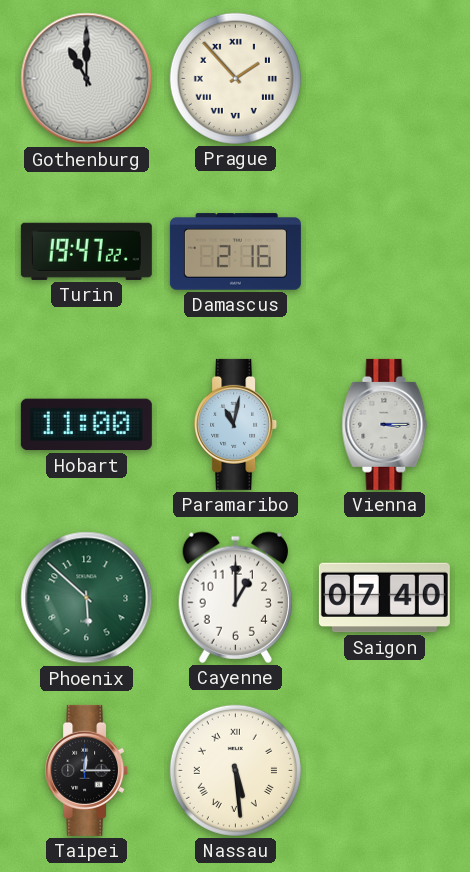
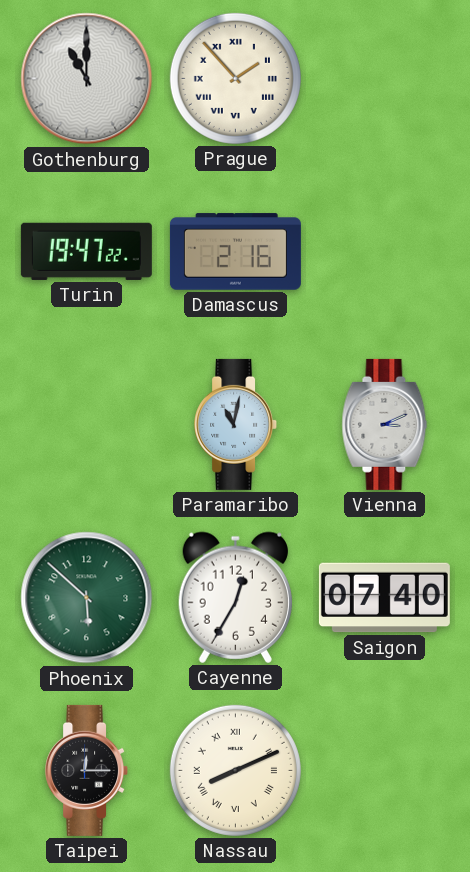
Hobart: 11:00 -> none (86, 425)
Vienna: 3:15 -> 3:11 (385, 424)
Cayenne: 1:00 -> 12:35 (235, 597)
Nassau: 5:29 -> 8:11 (235, 770)
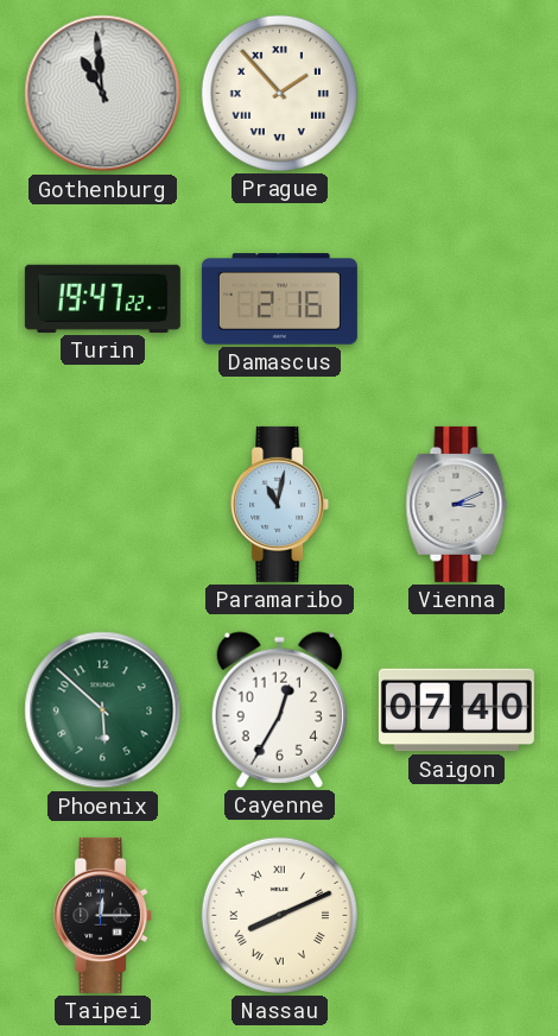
Gothenburg: 11:00 -> 10:59 (103, 94)
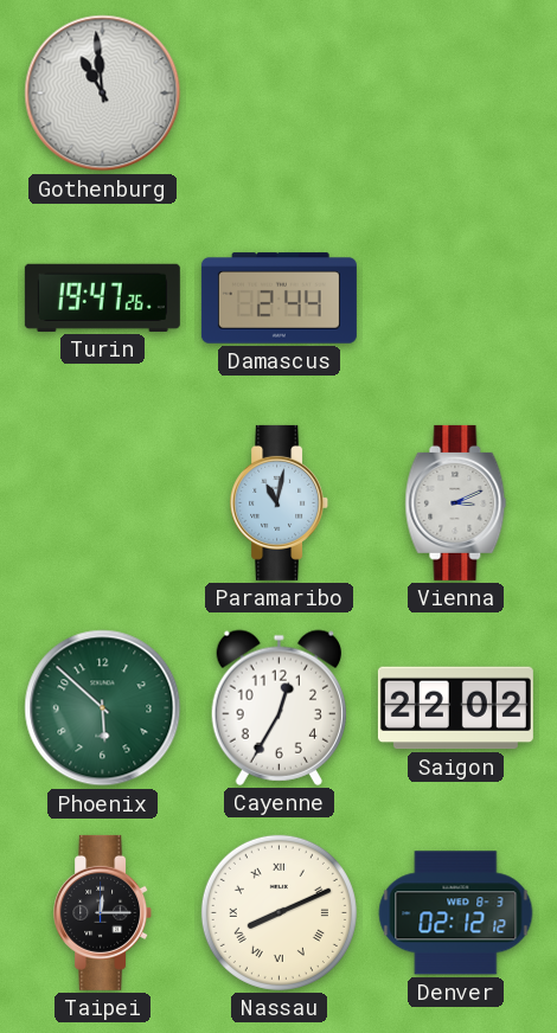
Prague: 1:53 -> none (279, 93)
Turin: 19:47:22 -> 19:47:26 (102, 297)
Damascus: 2:16 -> 2:44 (278, 299)
Saigon: 07:40 -> 22:02 (455, 708)
Denver: none -> 02:12 (456, 913)
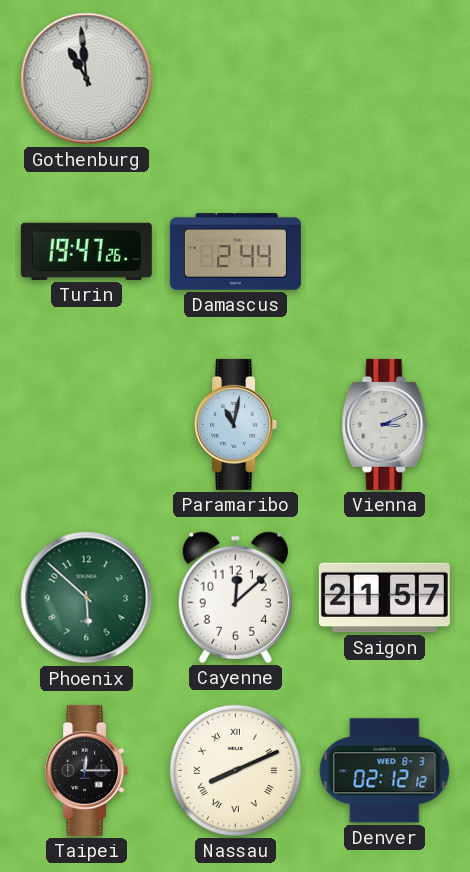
Cayenne: 12:35 -> 12:08 (235, 597)
Saigon: 22:02 -> 21:57 (384, 598)
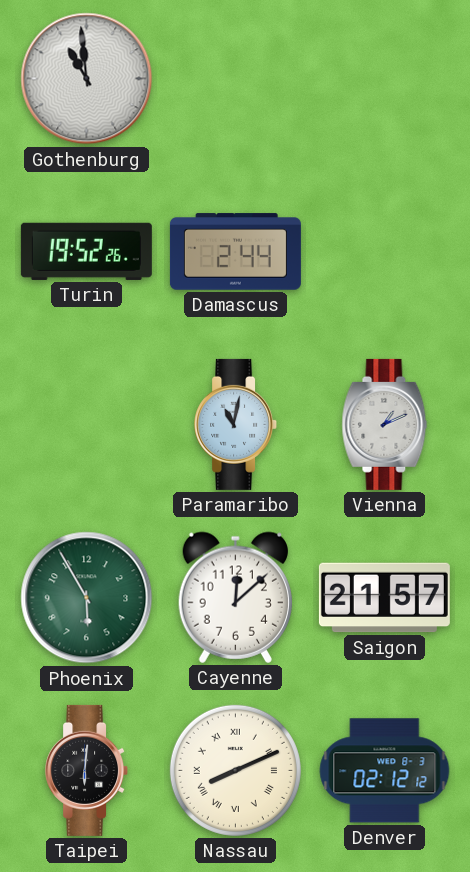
Turin: 19:47 -> 19:52 (86, 251)
Vienna: 3:11 -> 1:11 (385, 424)
Phoenix: 5:52 -> 5:55 (87, 598)
Taipei: 12:15 -> 6:01 (87, 770)
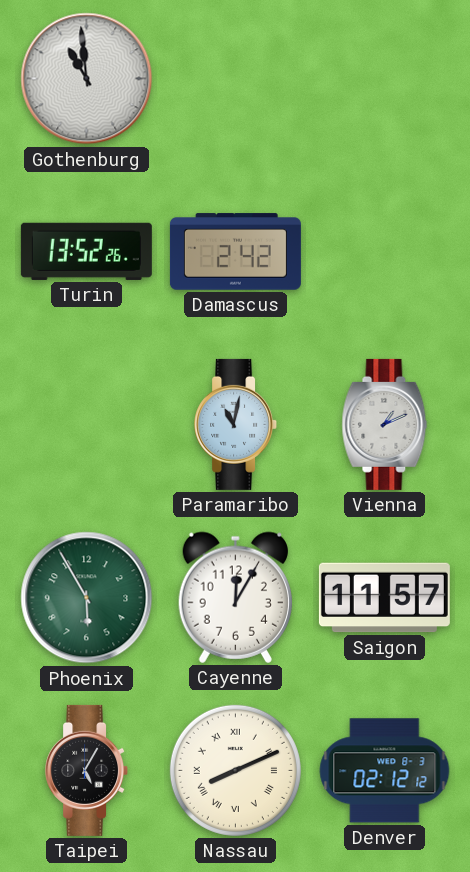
Turin: 19:52 -> 13:52 (86, 251)
Damascus: 2:44 -> 2:42 (235, 252)
Cayenne: 12:08 -> 12:05 (235, 597)
Saigon: 21:57 -> 11:57 (384, 598)
Taipei: 6:01 -> 5:05 (87, 770)
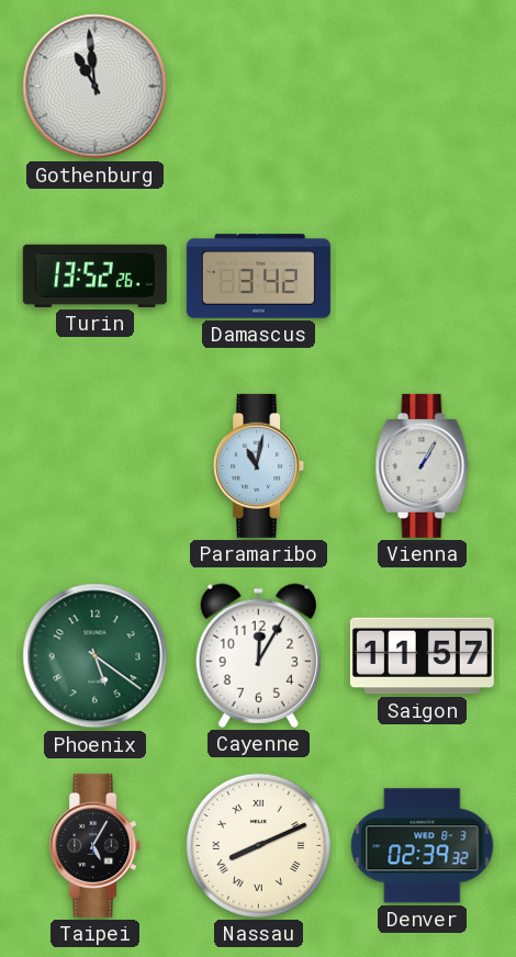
Damascus: 2:42 -> 3:42 (258, 277)
Vienna: 1:11 -> 1:05 (423, 465)
Phoenix: 5:55 -> 5:21 (96, 656)
Denver: 02:12 -> 02:39 (423, 846)
